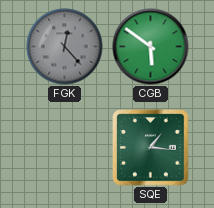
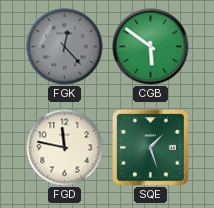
FGD: none -> 11:47 (65, 148)
SQE: 1:16 -> 1:27 (151, 148)
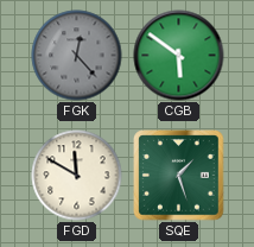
FGD: 11:47 -> 11:50 (77, 176)
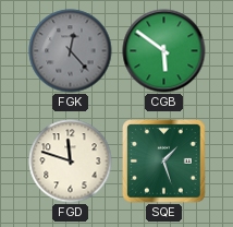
FGD: 11:50 -> 11:48 (71, 162)
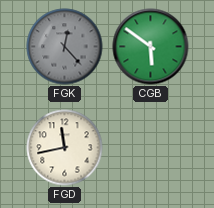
FGD: 11:48 -> 11:43 (65, 148)
SQE: 1:27 -> none (164, 162)
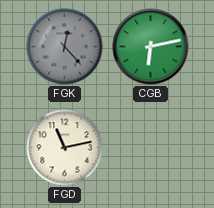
CGB: 5:51 -> 6:13 (151, 47)
FGD: 11:43 -> 11:13 (65, 148)
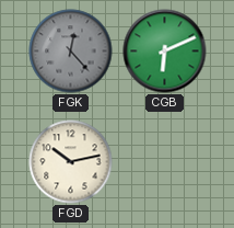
CGB: 6:13 -> 6:11 (165, 52)
FGD: 11:13 -> 10:13 (71, 162)
